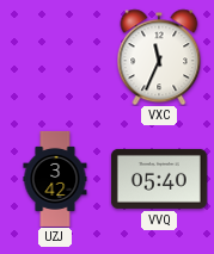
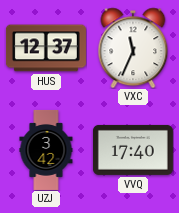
HUS: none -> 12:37 (46, 48)
VVQ: 05:40 -> 17:40 (133, 150)
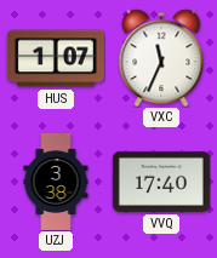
HUS: 12:37 -> 1:07 (56, 58)
UZJ: 3:42 -> 3:38 (56, 182)
